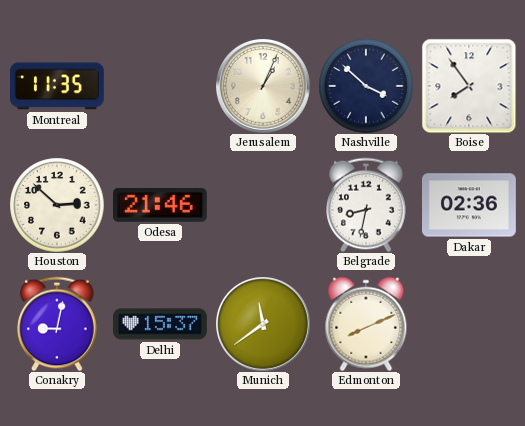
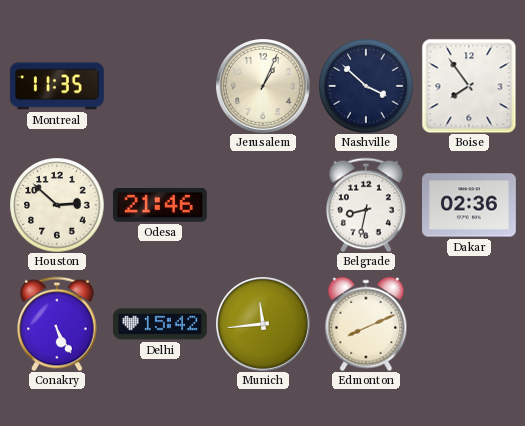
Conakry: 9:02 -> 5:25 (57, 324)
Delhi: 15:37 -> 15:42 (160, 324)
Munich: 11:39 -> 11:44 (263, 324)
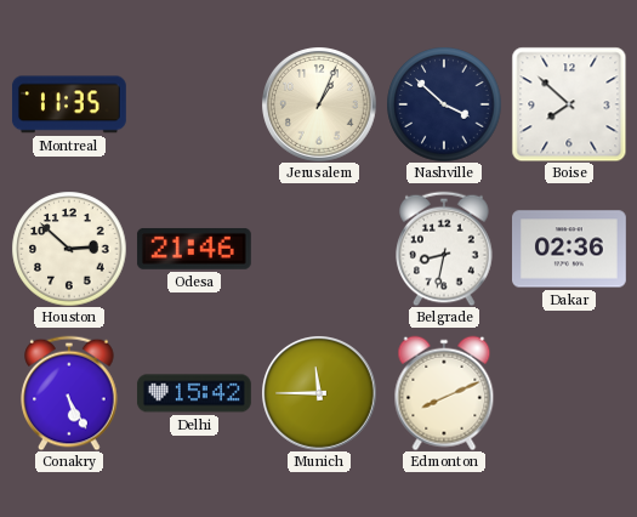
Boise: 7:54 -> 7:52 (569, 104)
Munich: 11:44 -> 11:45 (319, 393)
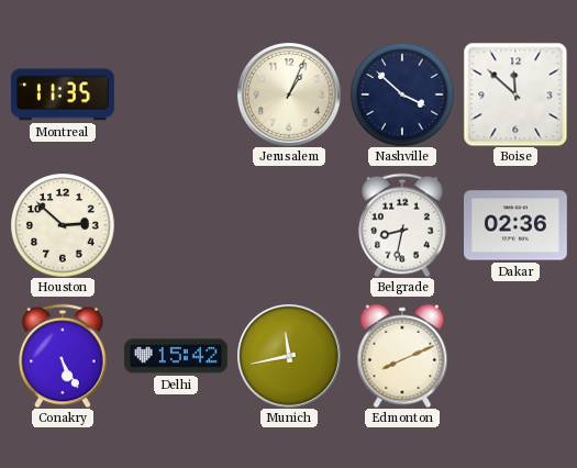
Boise: 7:52 -> 11:52 (515, 94)
Odesa: 21:46 -> none (194, 249)
Munich: 11:45 -> 11:43 (289, 356)
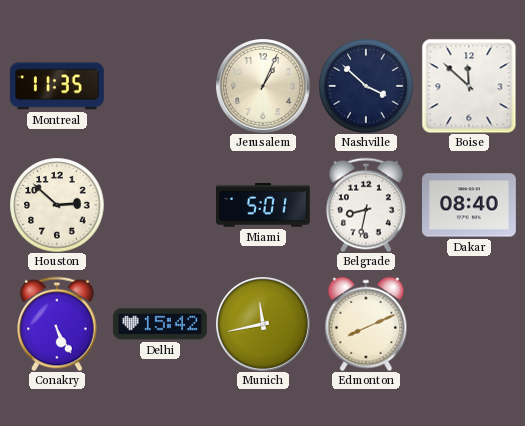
Miami: none -> 5:01 (263, 206)
Dakar: 02:36 -> 08:40 (470, 205)
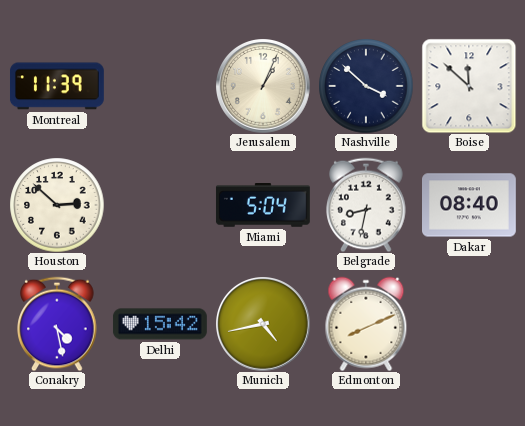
Montreal: 11:35 -> 11:39 (57, 86)
Miami: 5:01 -> 5:04 (263, 206)
Conakry: 5:25 -> 4:28 (57, 324)
Munich: 11:43 -> 4:43 (263, 324)
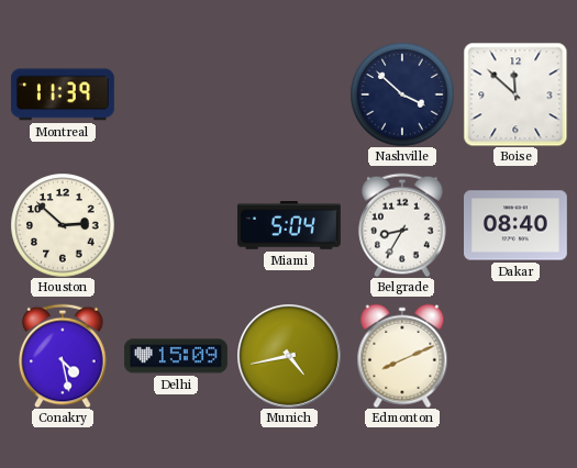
Jerusalem: 1:04 -> none (263, 86)
Belgrade: 8:32 -> 8:35 (402, 225)
Delhi: 15:42 -> 15:09 (176, 356)
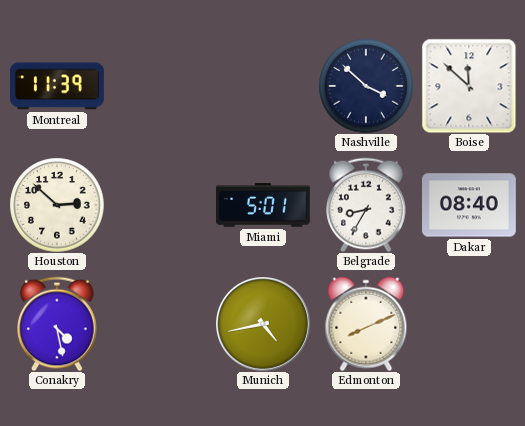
Miami: 5:04 -> 5:01 (263, 206)
Delhi: 15:09 -> none (176, 356)
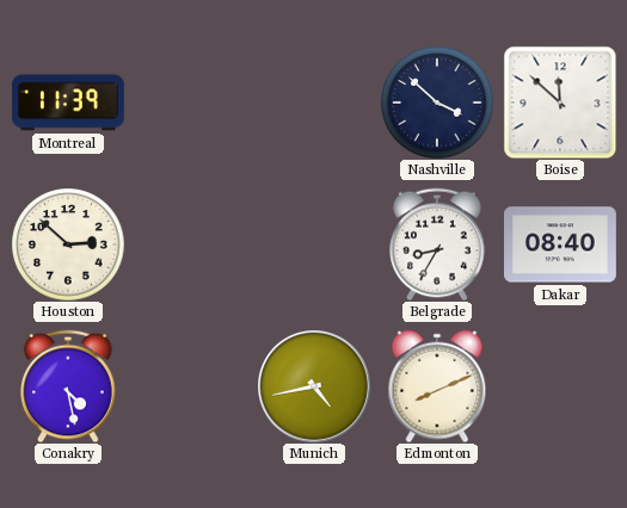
Miami: 5:01 -> none (263, 206)
